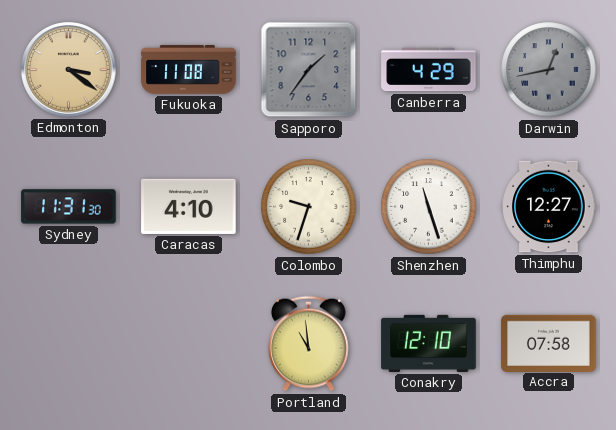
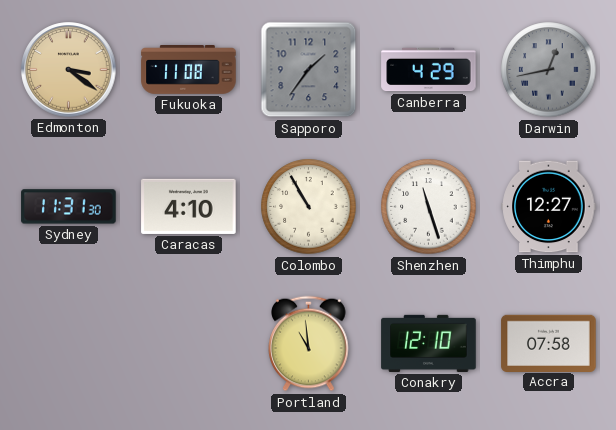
Colombo: 9:33 -> 10:55 (309, 207)
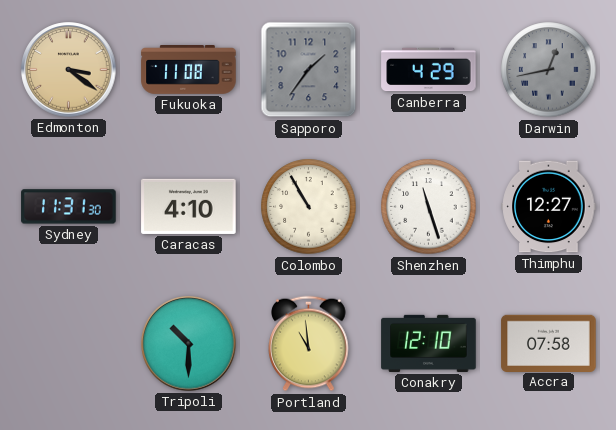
Tripoli: none -> 10:30 (189, 344)
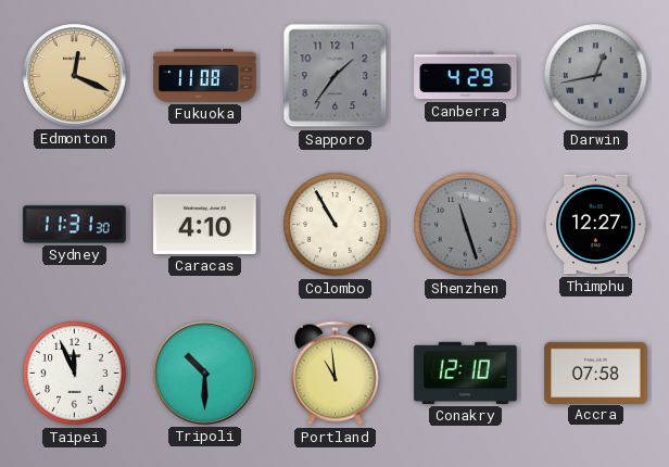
Edmonton: 3:21 -> 12:19 (75, 76)
Shenzhen dial: white -> grey (466, 225)
Taipei: none -> 11:56 (75, 374)
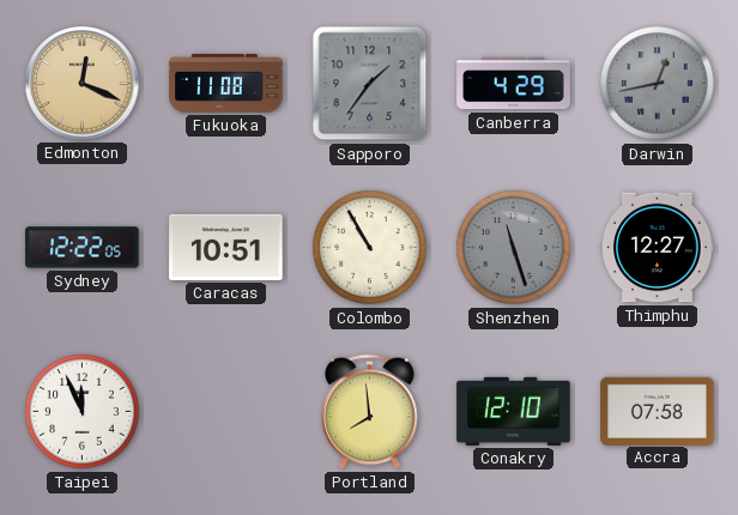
Sydney: 11:31 -> 12:22 (83, 248)
Caracas: 4:10 -> 10:51 (226, 247)
Tripoli: 10:30 -> none (205, 374)
Portland: 10:59 -> 7:59 (370, 412)
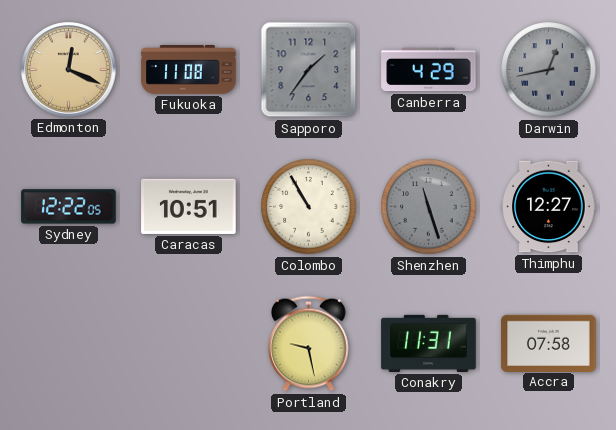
Taipei: 11:56 -> none (83, 412)
Portland: 7:59 -> 9:28 (309, 344)
Conakry: 12:10 -> 11:31 (429, 343)
